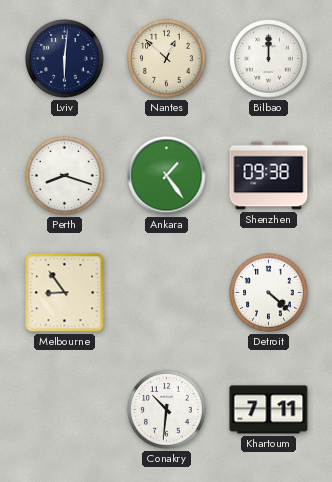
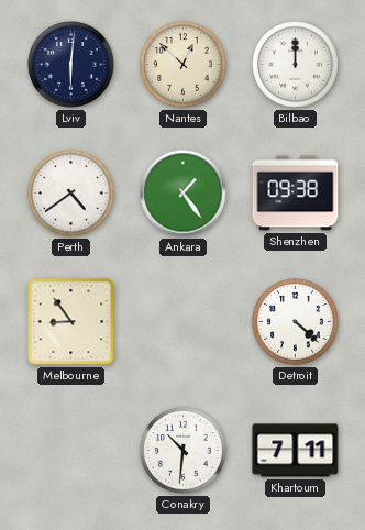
Perth: 8:18 -> 4:39 (71, 194)
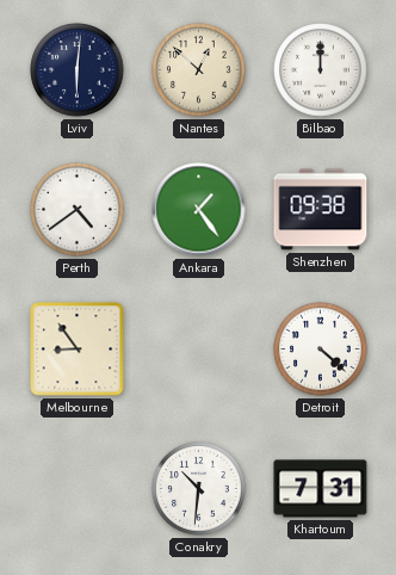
Khartoum: 7:11 -> 7:31 (321, 489)
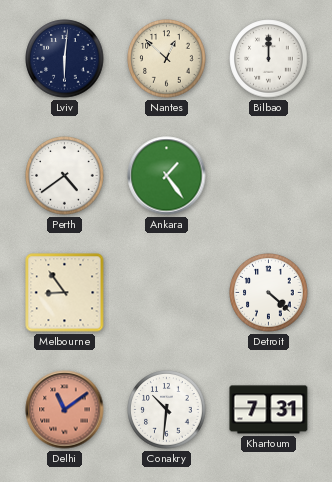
Shenzhen: 09:38 -> none (321, 210)
Delhi: none -> 11:09 (65, 410)
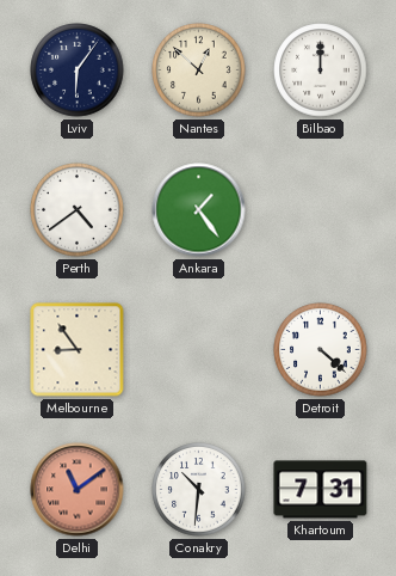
Lviv: 6:01 -> 6:06 (78, 71)
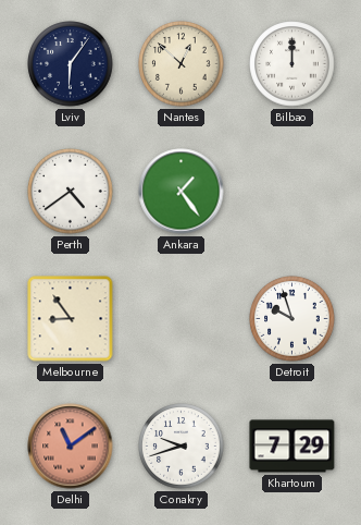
Detroit: 4:22 -> 9:57 (292, 319)
Conakry: 10:31 -> 9:42 (182, 447)
Khartoum: 7:31 -> 7:29 (292, 447)
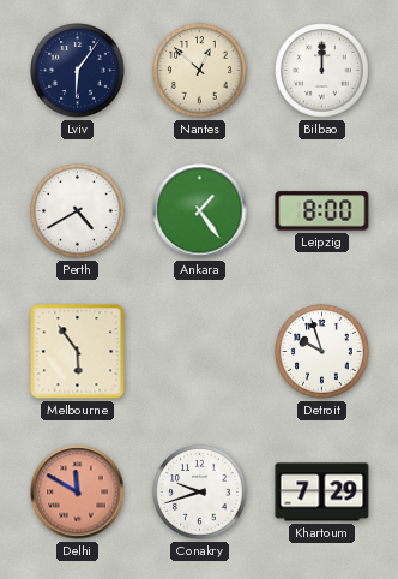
Perth: 4:39 -> 4:40 (78, 211)
Leipzig: none -> 8:00 (322, 211)
Melbourne: 8:54 -> 5:54 (78, 352)
Delhi: 11:09 -> 11:50 (78, 493)
